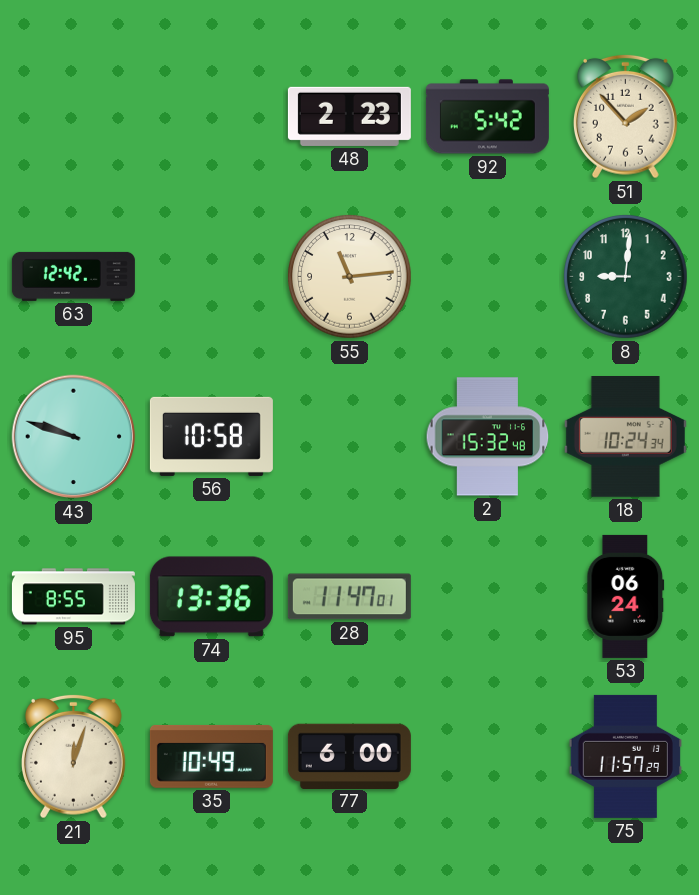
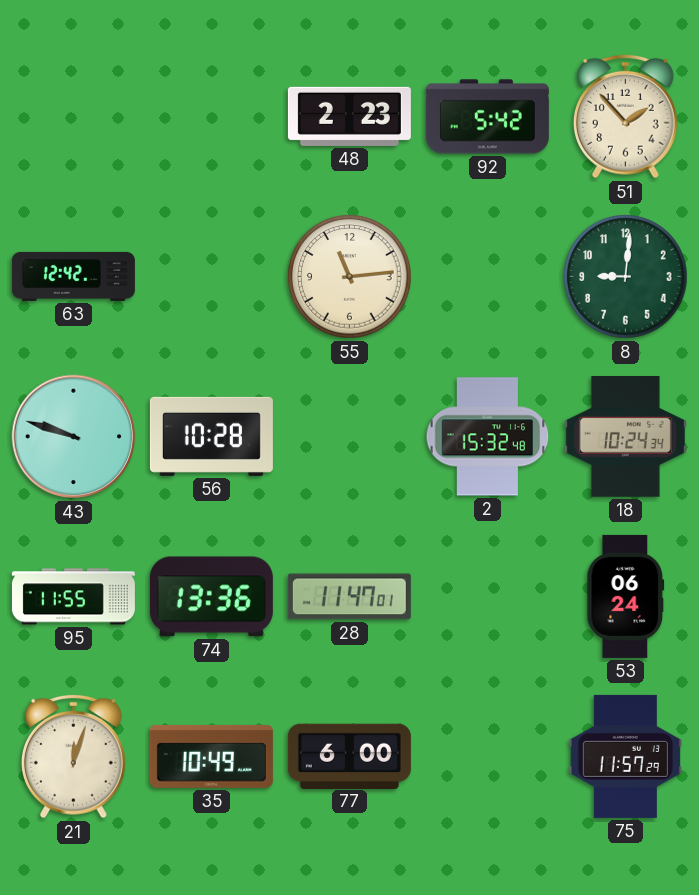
56: 10:58 -> 10:28 (211, 436)
95: 8:55 -> 11:55 (73, 597)
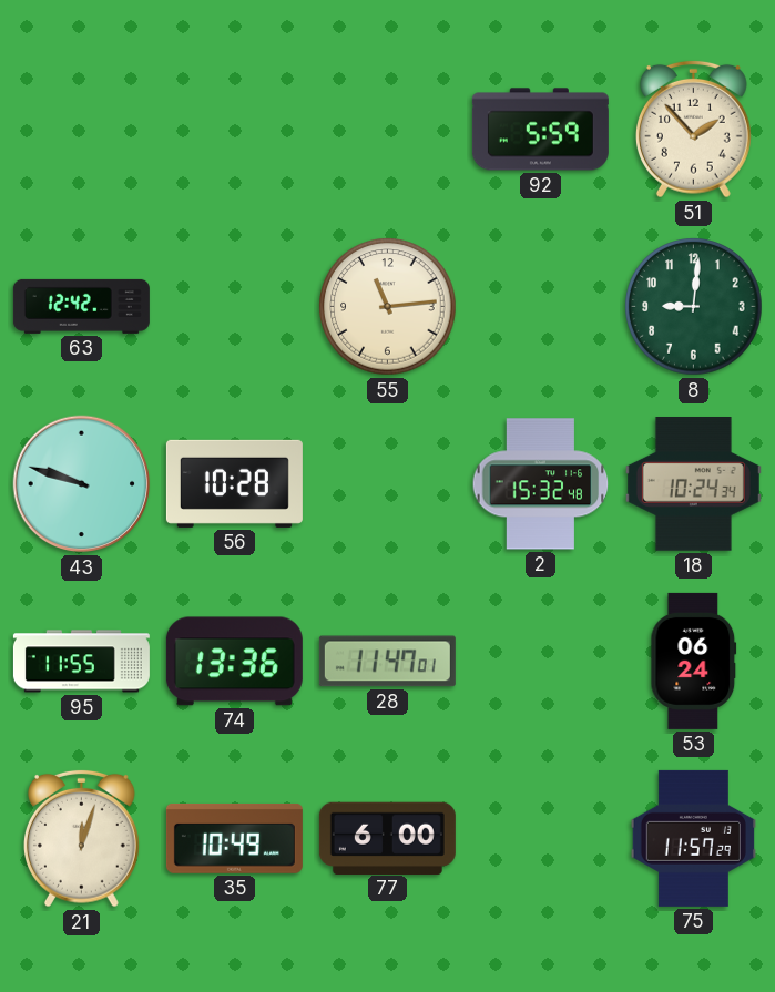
48: 2:23 -> none (349, 116)
92: 5:42 -> 5:59 (540, 130)
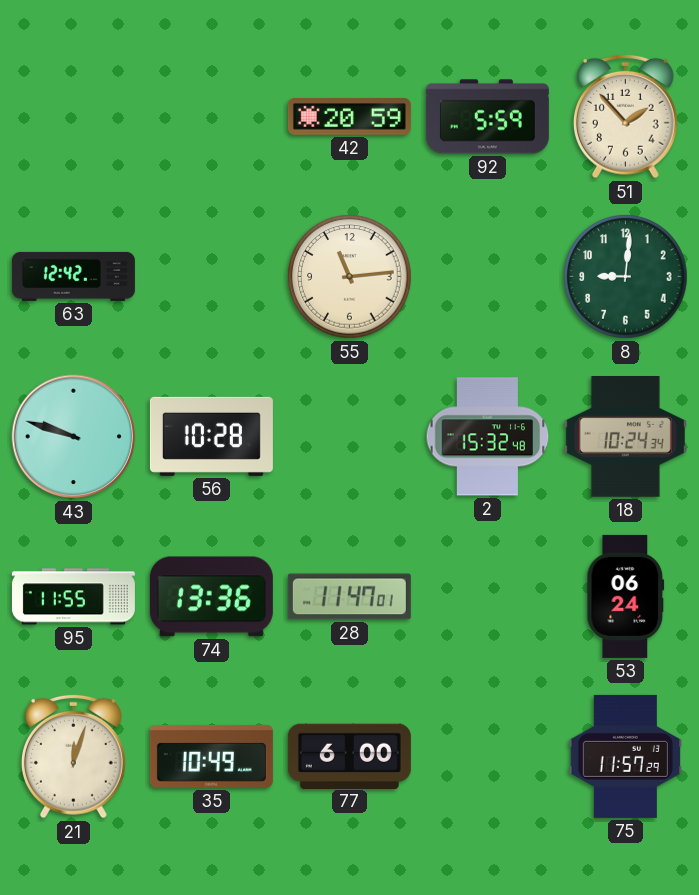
42: none -> 20:59 (349, 117)
